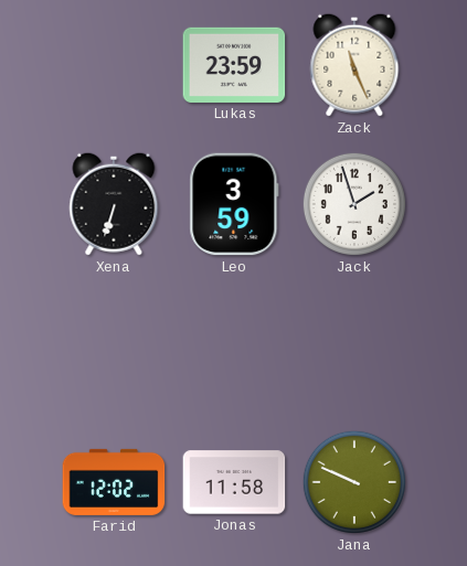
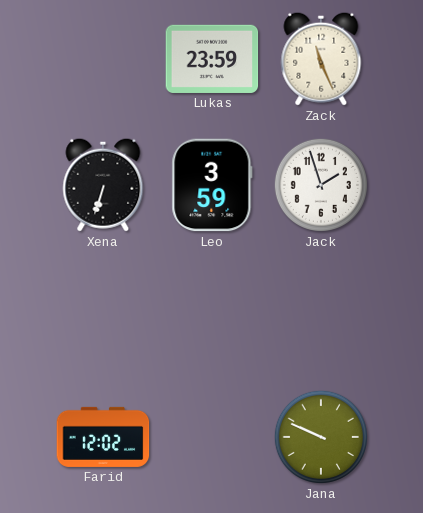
Jonas: 11:58 -> none (234, 482)
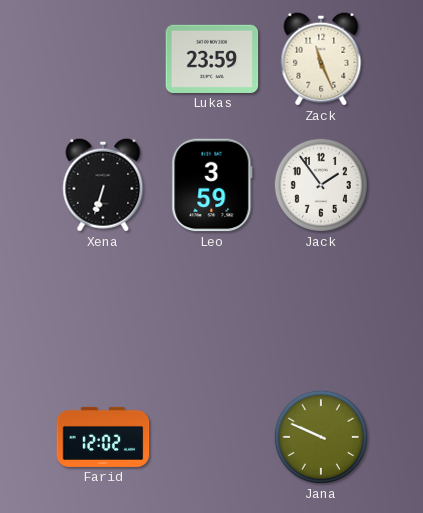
Jack: 1:57 -> 1:54 (321, 185)
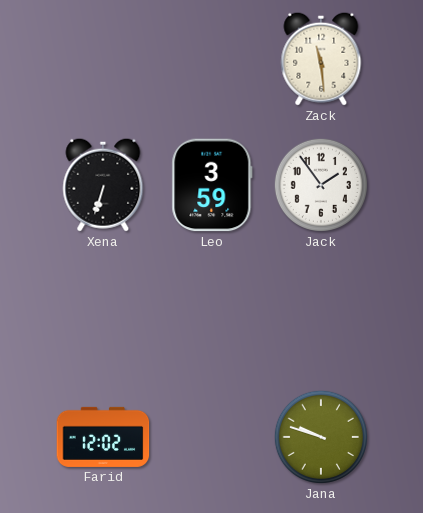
Lukas: 23:59 -> none (212, 59)
Zack: 11:26 -> 11:29 (321, 59)
Jana: 9:49 -> 9:48 (321, 437)
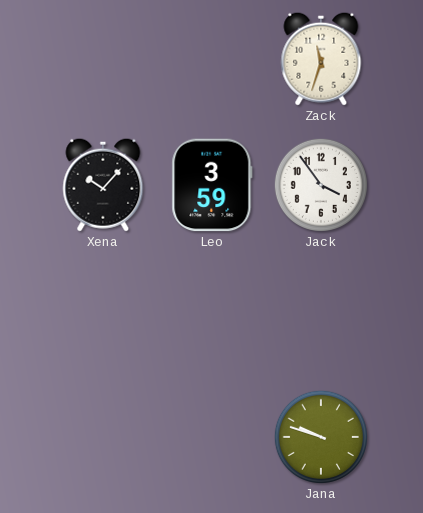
Zack: 11:29 -> 11:33 (321, 59)
Xena: 6:33 -> 10:07 (103, 185)
Jack: 1:54 -> 3:54 (321, 185)
Farid: 12:02 -> none (103, 437)
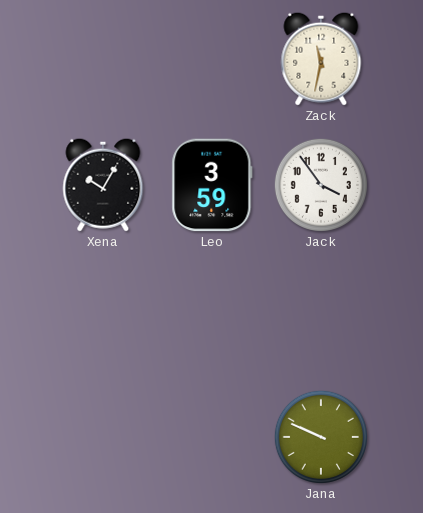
Zack: 11:33 -> 11:32 (321, 59)
Xena: 10:07 -> 10:05 (103, 185)
Jana: 9:48 -> 9:49 (321, 437)
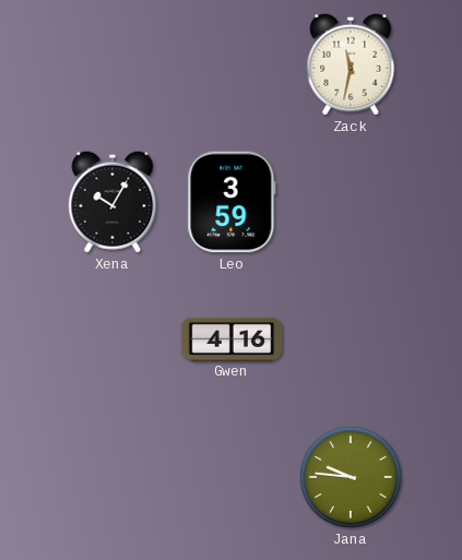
Jack: 3:54 -> none (321, 185)
Gwen: none -> 4:16 (232, 338)
Jana: 9:49 -> 9:46 (351, 477)
